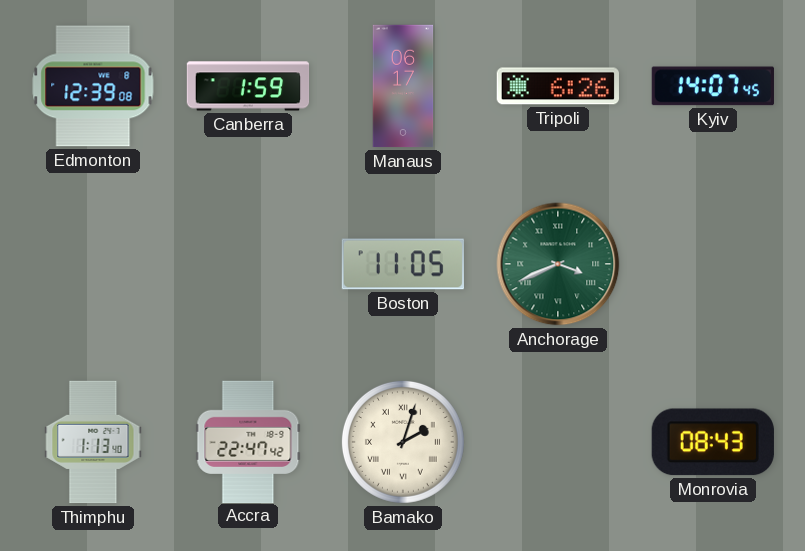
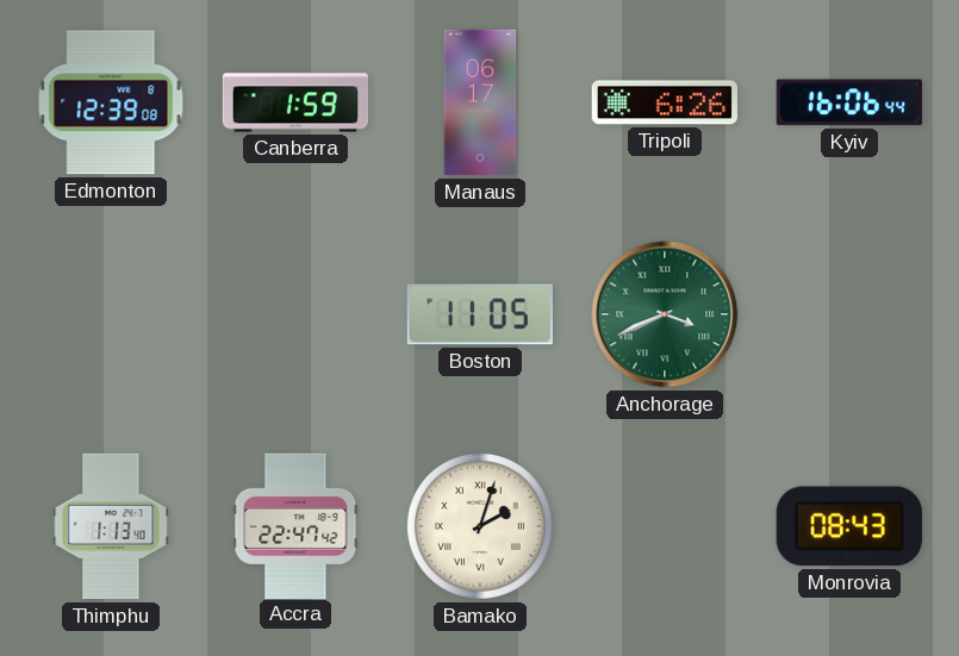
Kyiv: 14:07 -> 16:06 (849, 102)
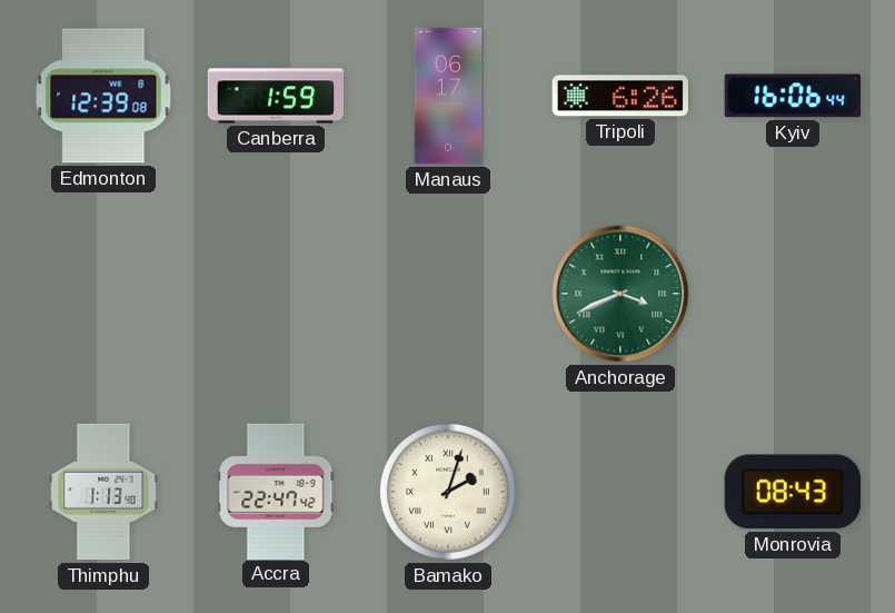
Boston: 11:05 -> none (479, 314)
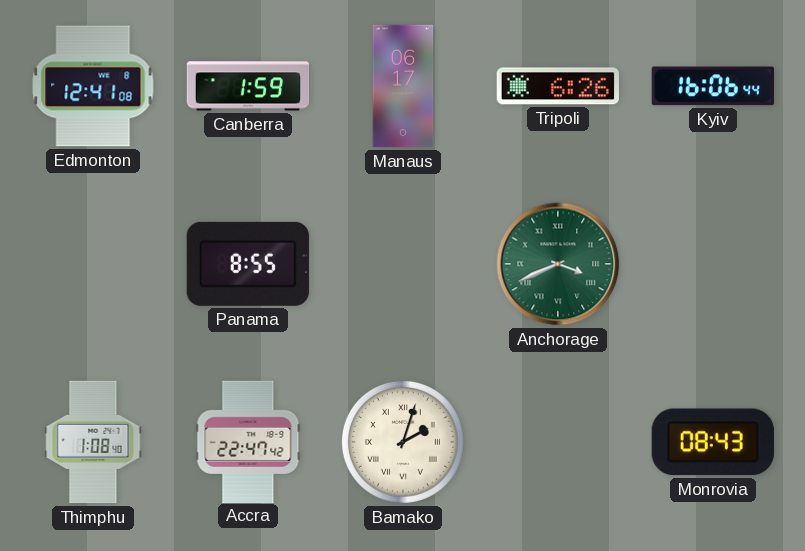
Edmonton: 12:39 -> 12:41 (93, 86)
Panama: none -> 8:55 (248, 264)
Thimphu: 1:13 -> 1:08 (93, 442)
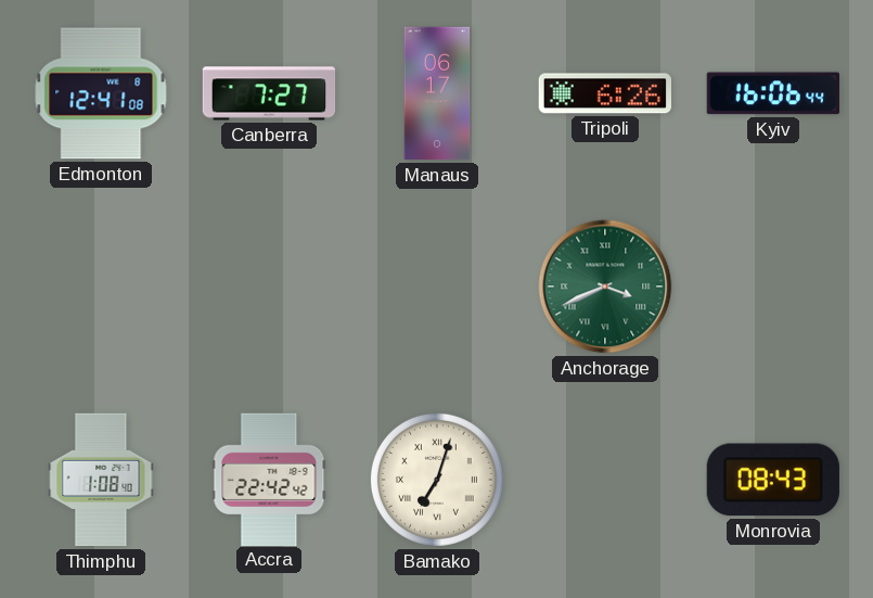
Canberra: 1:59 -> 7:27 (269, 93)
Panama: 8:55 -> none (248, 264)
Accra: 22:47 -> 22:42 (269, 479)
Bamako: 2:03 -> 7:03 (437, 480)
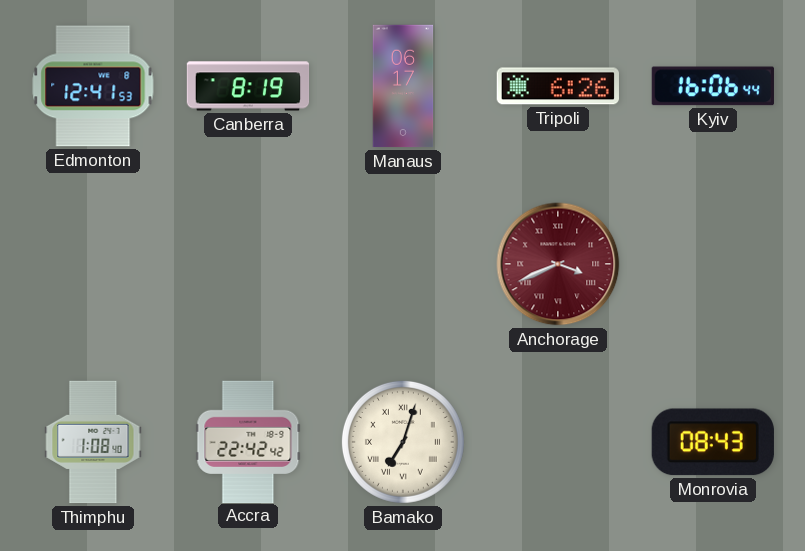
Edmonton: 12:41:08 -> 12:41:53 (93, 86)
Canberra: 7:27 -> 8:19 (248, 86)
Anchorage dial: green -> burgundy (558, 264)
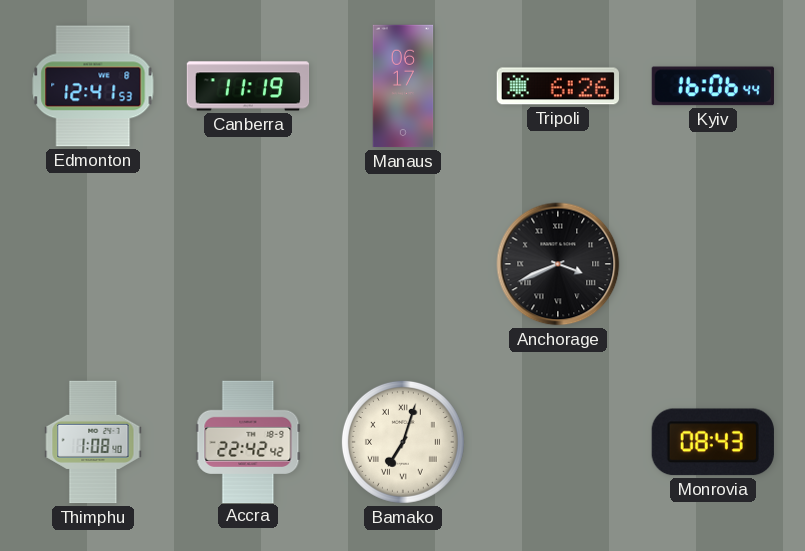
Canberra: 8:19 -> 11:19 (248, 86)
Anchorage dial: burgundy -> black (558, 264)
